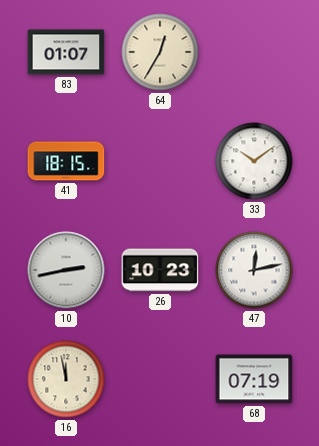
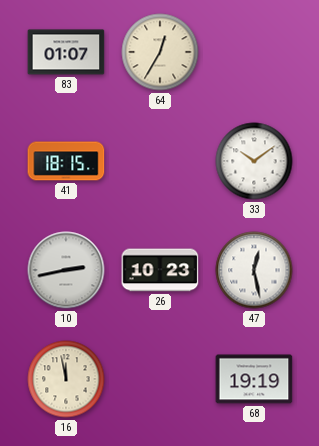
47: 12:13 -> 12:28 (254, 270)
68: 07:19 -> 19:19 (254, 379)
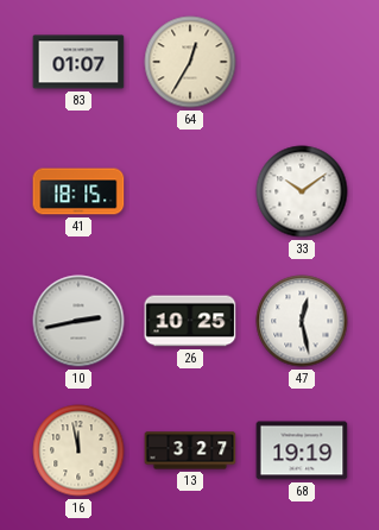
26: 10:23 -> 10:25 (190, 321)
13: none -> 3:27 (190, 450)
